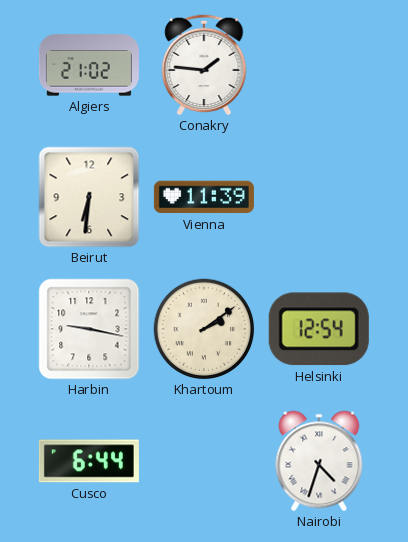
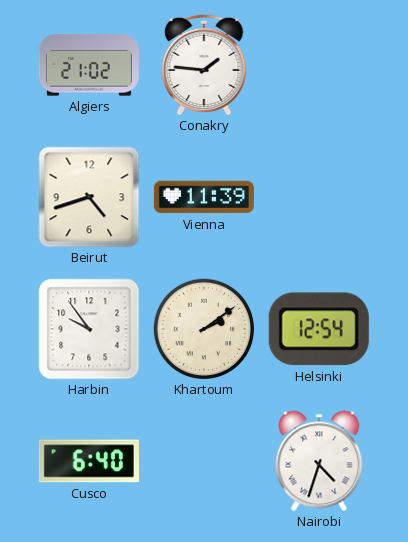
Beirut: 6:31 -> 4:42 (89, 197)
Harbin: 9:17 -> 9:54 (89, 329)
Cusco: 6:44 -> 6:40 (89, 461)
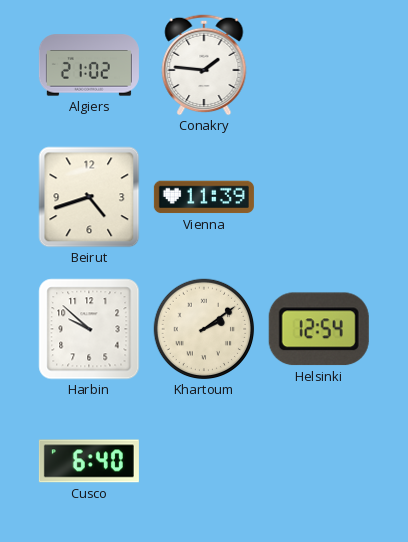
Harbin: 9:54 -> 9:52 (89, 329)
Nairobi: 4:33 -> none (319, 461)
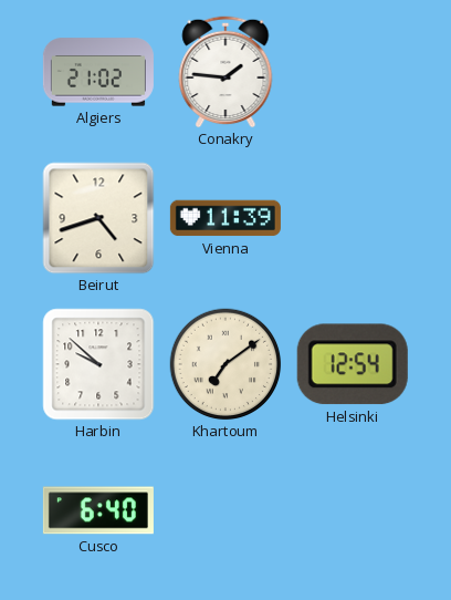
Khartoum: 2:09 -> 7:09 (225, 364)
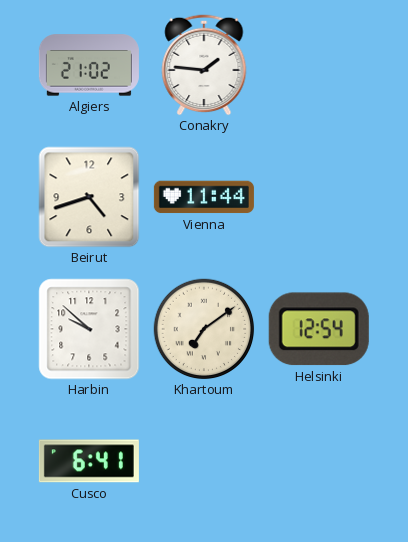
Vienna: 11:39 -> 11:44 (204, 197)
Cusco: 6:40 -> 6:41 (89, 461)
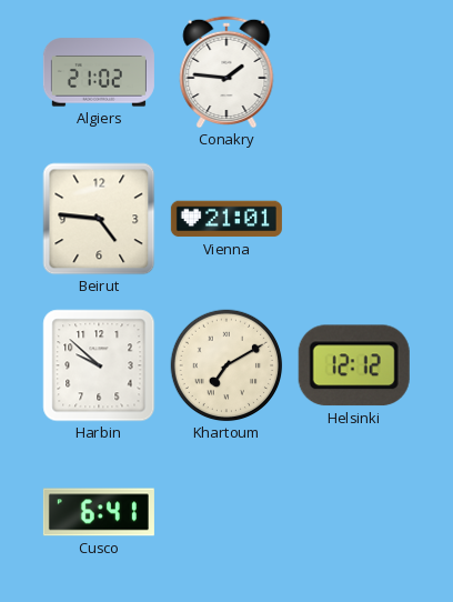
Beirut: 4:42 -> 4:46 (99, 219)
Vienna: 11:44 -> 21:01 (226, 219)
Khartoum: 7:09 -> 7:10 (226, 365)
Helsinki: 12:54 -> 12:12 (354, 365)
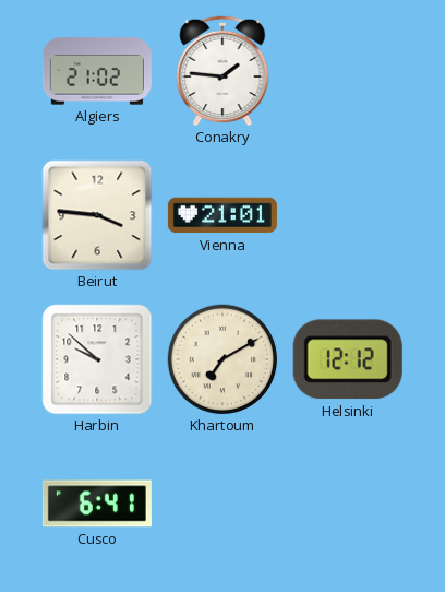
Beirut: 4:46 -> 3:46 (97, 215)
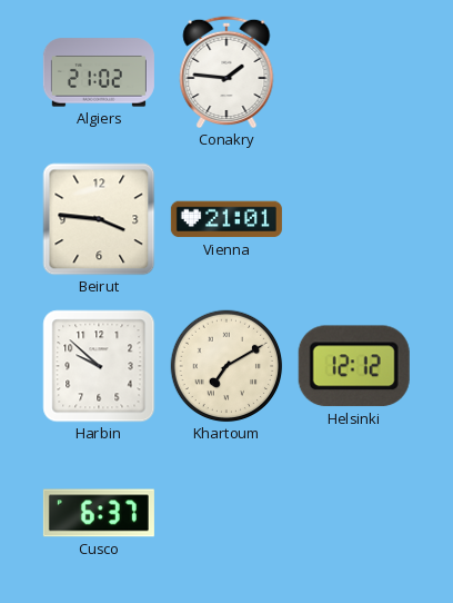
Cusco: 6:41 -> 6:37 (99, 513)
